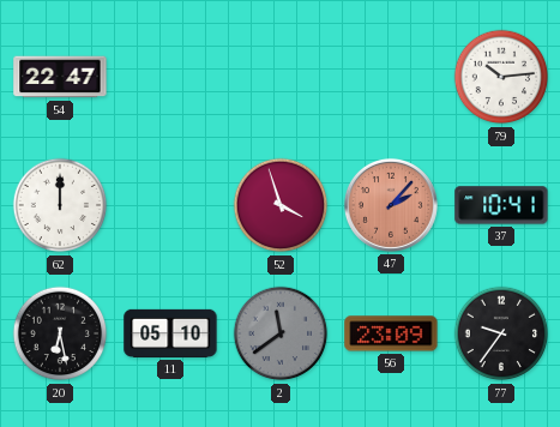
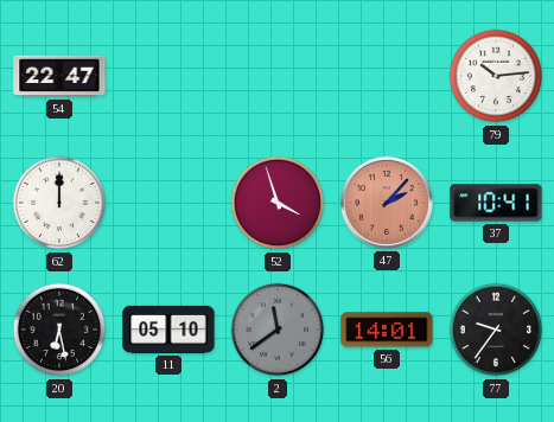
56: 23:09 -> 14:01 (387, 330)
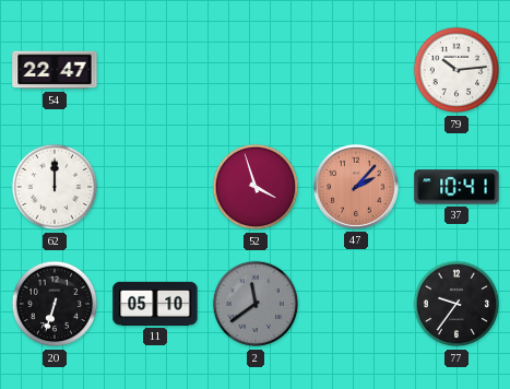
20: 6:28 -> 6:33 (55, 304)
56: 14:01 -> none (387, 330)
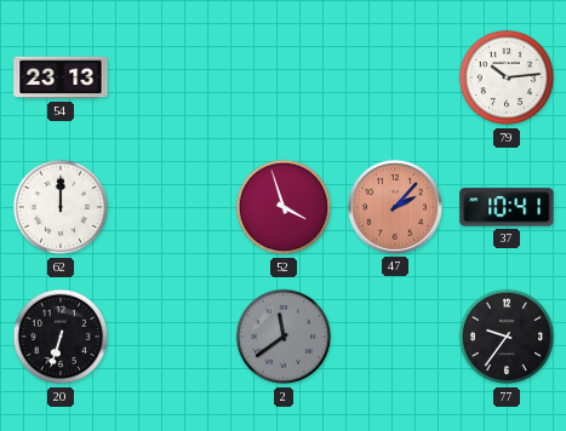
54: 22:47 -> 23:13 (61, 77)
11: 05:10 -> none (155, 304)
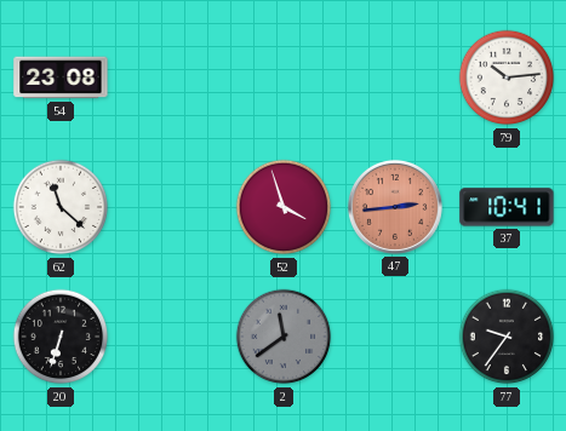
54: 23:13 -> 23:08 (61, 77)
62: 12:00 -> 11:22 (61, 207)
47: 2:07 -> 2:44 (395, 207)
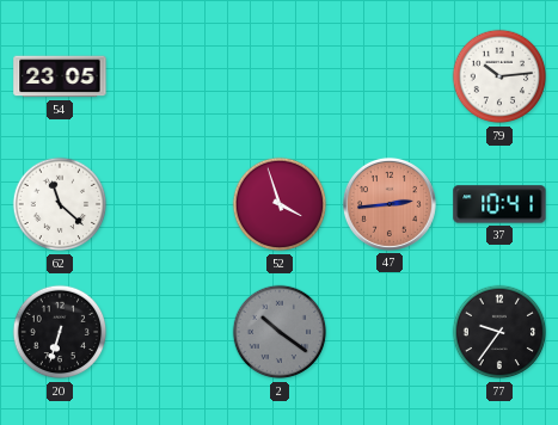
54: 23:08 -> 23:05 (60, 76)
2: 11:39 -> 10:21 (280, 332)
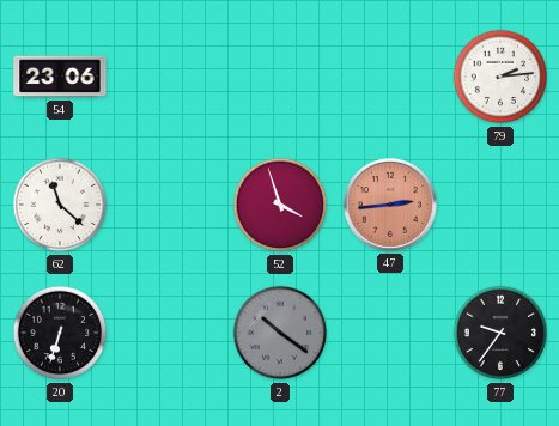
54: 23:05 -> 23:06 (60, 77)
79: 10:14 -> 2:14 (500, 77)
37: 10:41 -> none (499, 204)
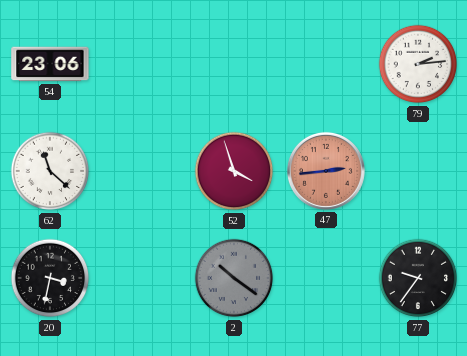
20: 6:33 -> 3:32 (50, 278)
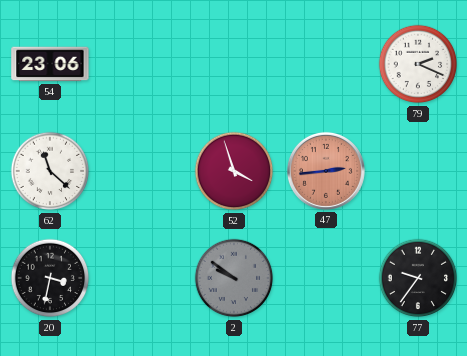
79: 2:14 -> 2:19 (418, 64)
2: 10:21 -> 9:51 (234, 278)
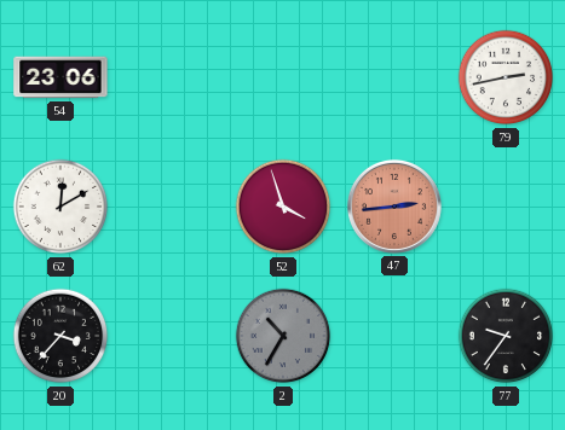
79: 2:19 -> 2:43 (506, 77)
62: 11:22 -> 12:10 (60, 207)
20: 3:32 -> 3:37 (60, 336)
2: 9:51 -> 10:35 (283, 336)
